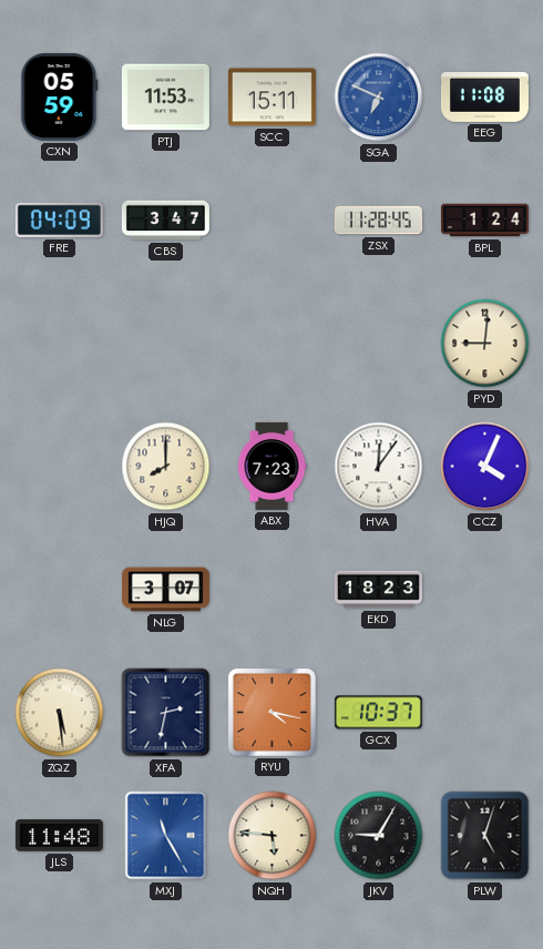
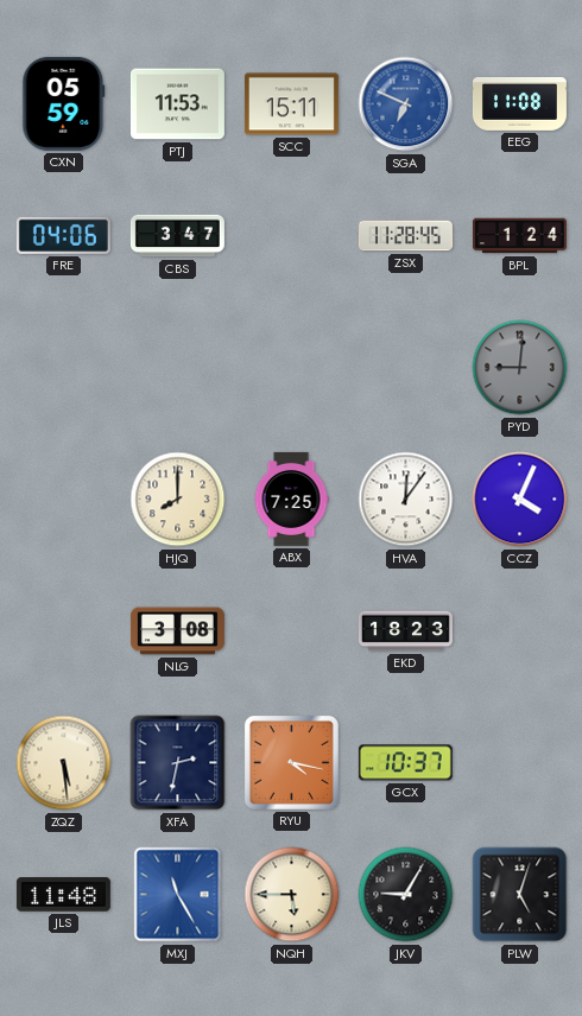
FRE: 04:09 -> 04:06 (63, 235)
PYD dial: cream -> grey (520, 368)
ABX: 7:23 -> 7:25 (291, 499)
NLG: 3:07 -> 3:08 (177, 631)
NQH: 5:46 -> 5:45 (292, 895)
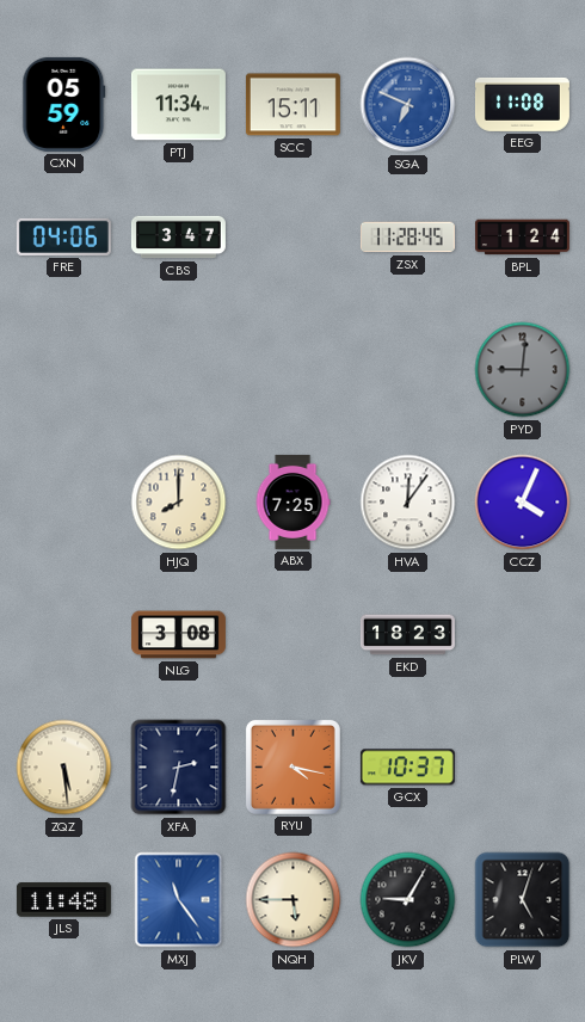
PTJ: 11:53 -> 11:34 (178, 105)
MXJ: 11:25 -> 11:24 (179, 900)
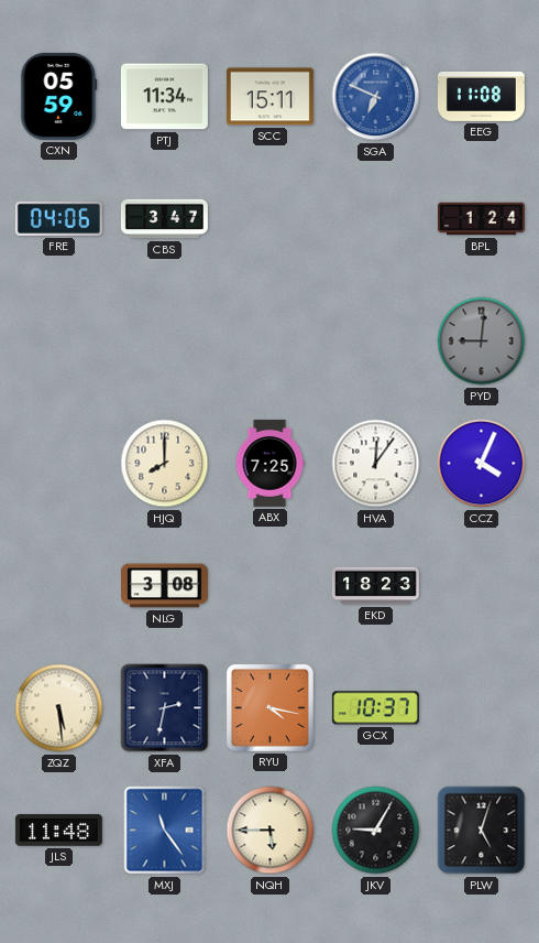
ZSX: 11:28 -> none (407, 238)
